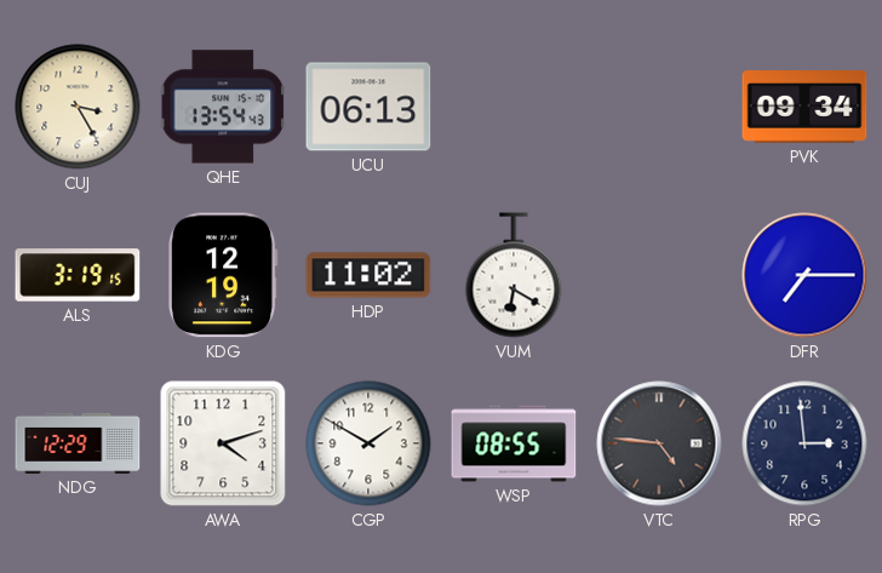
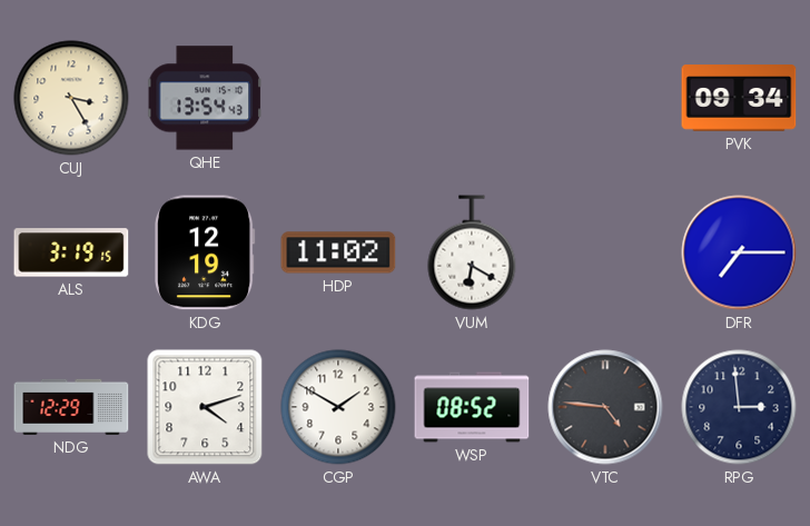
UCU: 06:13 -> none (368, 107)
WSP: 08:55 -> 08:52 (472, 407)
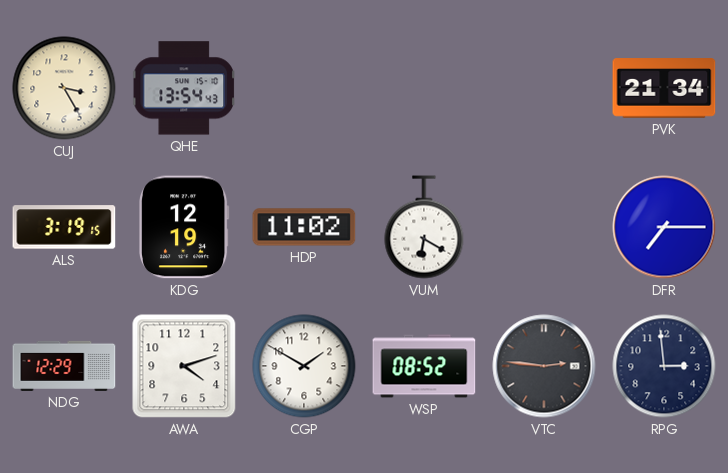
PVK: 09:34 -> 21:34 (664, 88)
VTC: 4:46 -> 2:46 (544, 366)
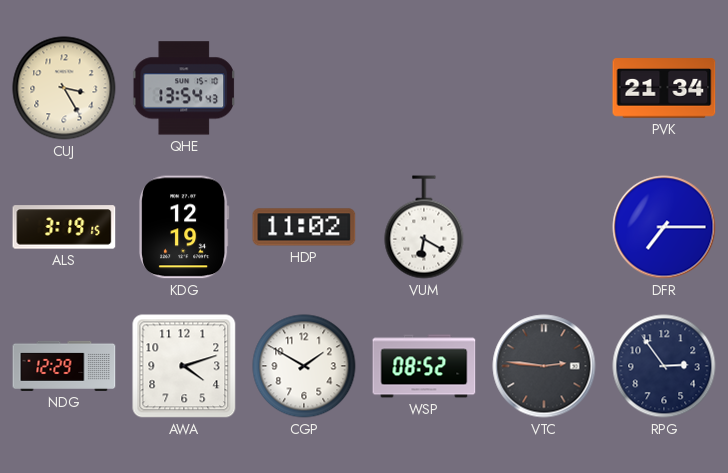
RPG: 2:59 -> 2:54 (664, 366)
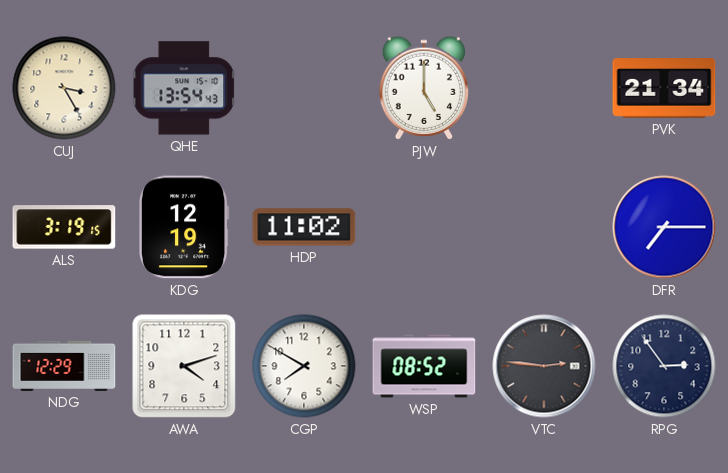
PJW: none -> 5:00 (423, 88)
VUM: 6:20 -> none (424, 227)
CGP: 1:50 -> 7:50 (304, 366)
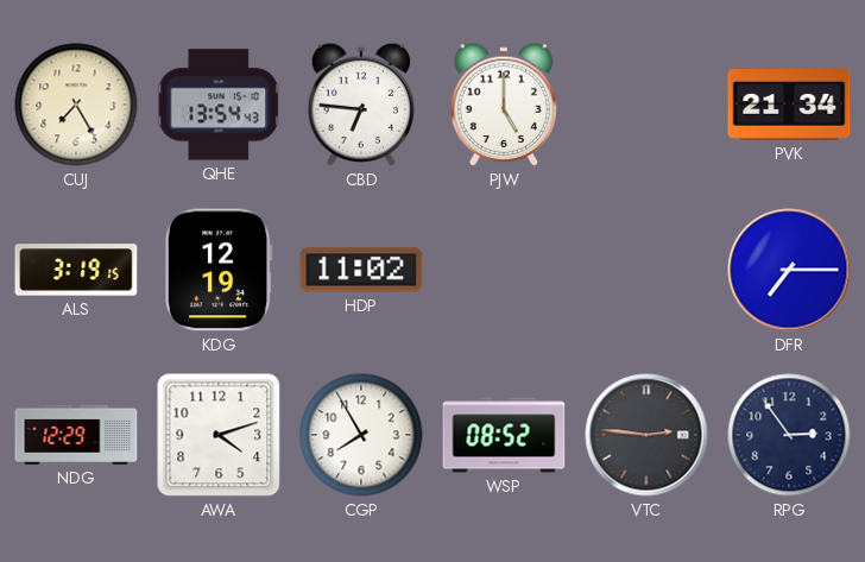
CUJ: 3:25 -> 7:25 (76, 105)
CBD: none -> 6:46 (360, 105)
CGP: 7:50 -> 7:55 (361, 435)
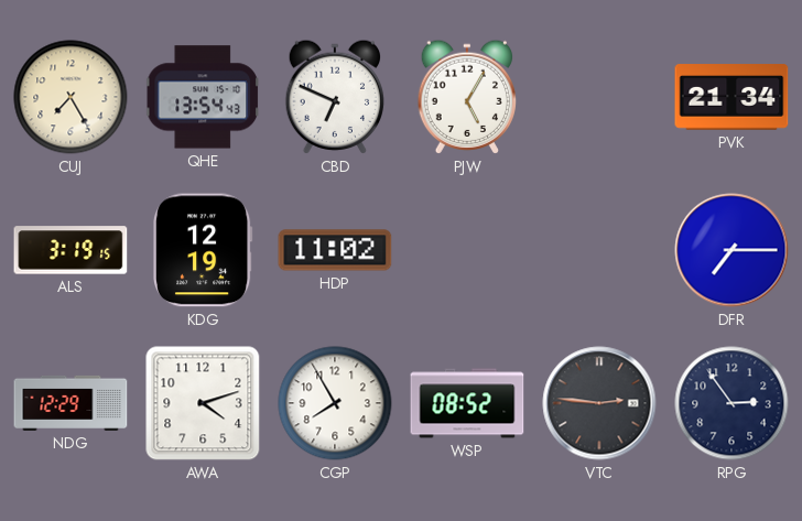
CBD: 6:46 -> 6:49 (334, 97)
PJW: 5:00 -> 5:05 (466, 97)
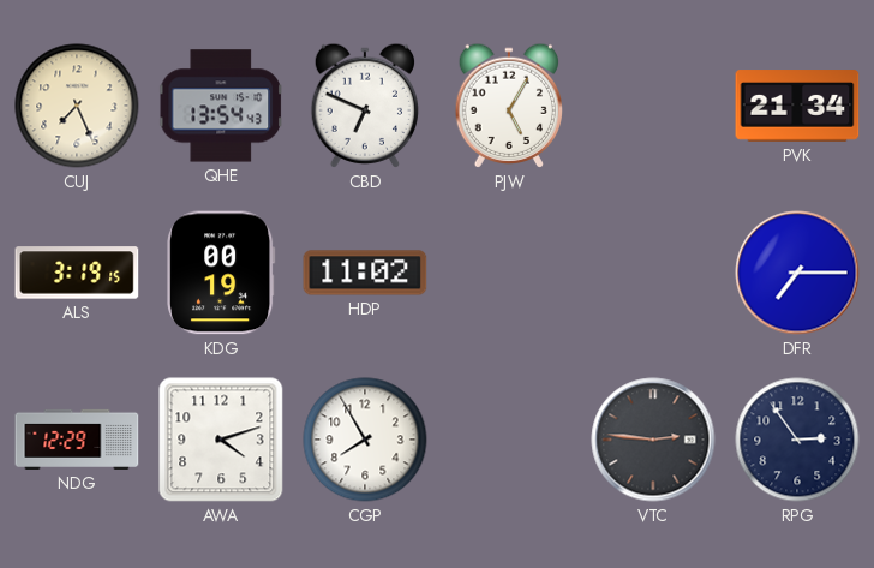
CUJ: 7:25 -> 7:26 (77, 106)
KDG: 12:19 -> 00:19 (222, 273)
WSP: 08:52 -> none (467, 403)
